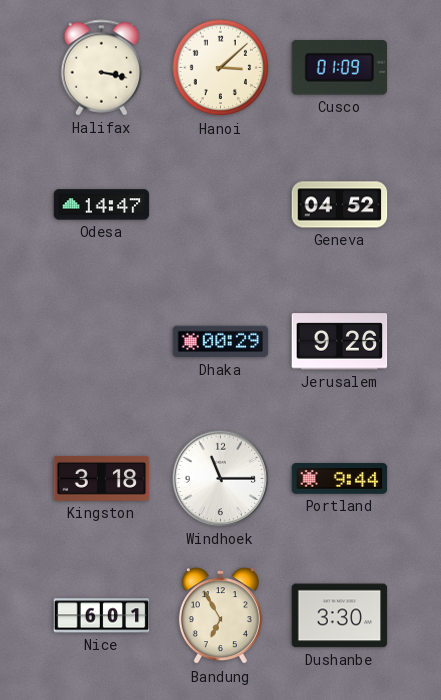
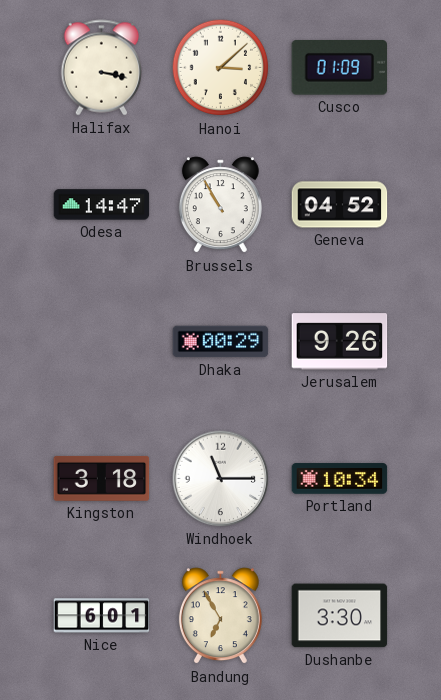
Brussels: none -> 10:55 (220, 205)
Portland: 9:44 -> 10:34 (340, 479)
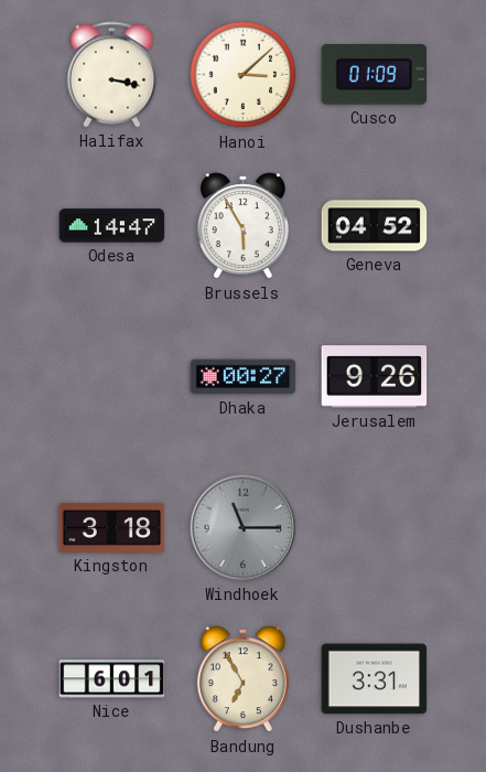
Brussels: 10:55 -> 5:55 (242, 226)
Dhaka: 00:29 -> 00:27 (244, 377)
Windhoek dial: white -> grey (244, 528)
Portland: 10:34 -> none (340, 479)
Dushanbe: 3:30 -> 3:31 (375, 679)
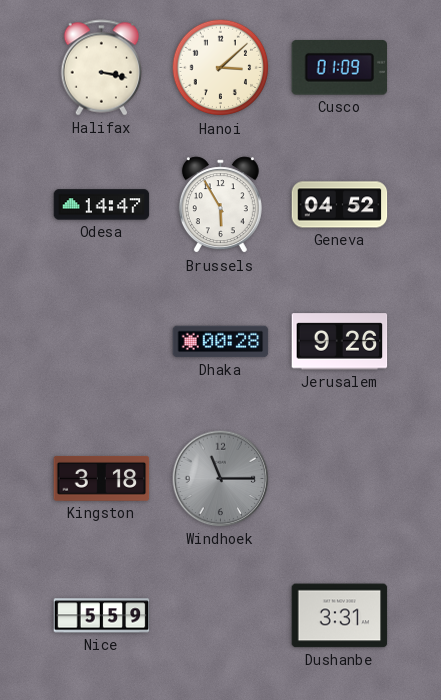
Dhaka: 00:27 -> 00:28 (221, 342)
Nice: 6:01 -> 5:59 (102, 616)
Bandung: 6:55 -> none (242, 679)
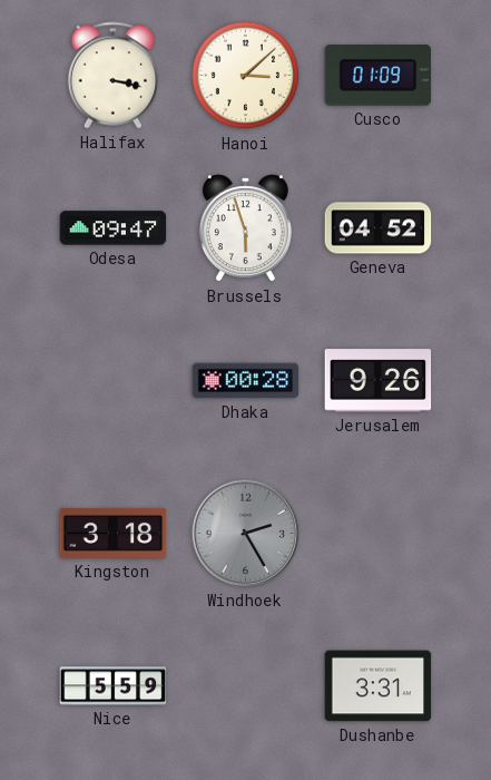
Odesa: 14:47 -> 09:47 (114, 228)
Brussels: 5:55 -> 5:57 (245, 228)
Windhoek: 11:15 -> 2:25 (246, 534)
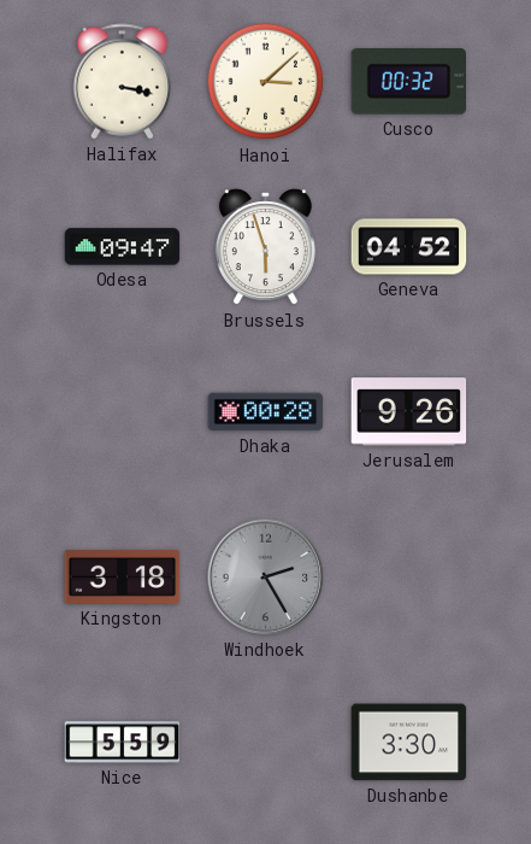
Cusco: 01:09 -> 00:32 (408, 82)
Dushanbe: 3:31 -> 3:30 (409, 743)
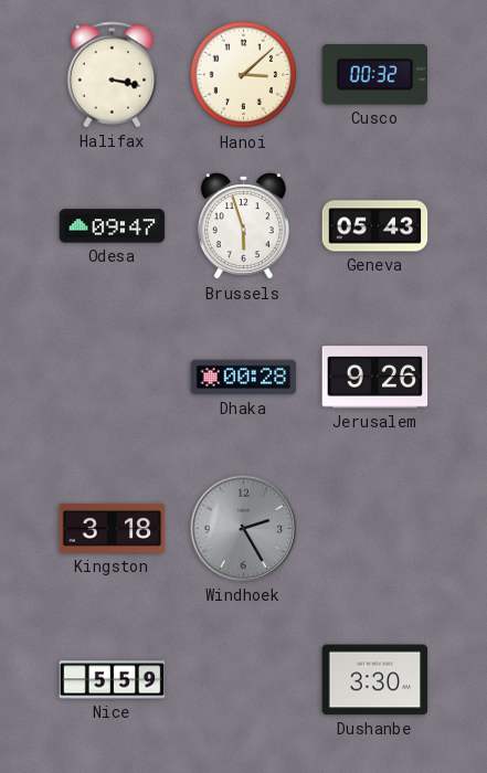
Geneva: 04:52 -> 05:43 (375, 226)
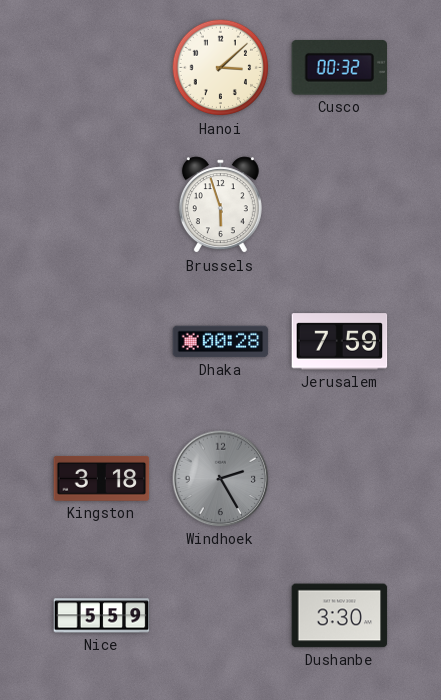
Halifax: 3:17 -> none (113, 75)
Odesa: 09:47 -> none (113, 226)
Geneva: 05:43 -> none (375, 226)
Jerusalem: 9:26 -> 7:59 (340, 342)
